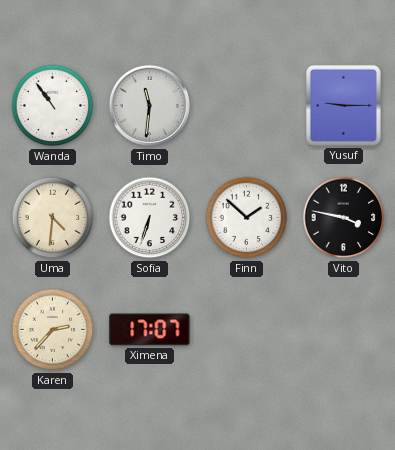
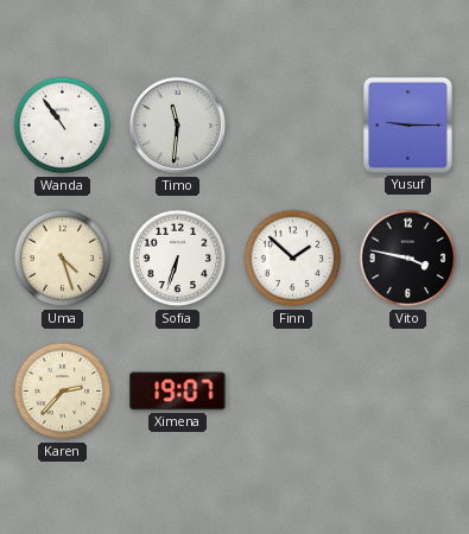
Uma: 4:31 -> 4:27 (63, 259)
Ximena: 17:07 -> 19:07 (178, 392)
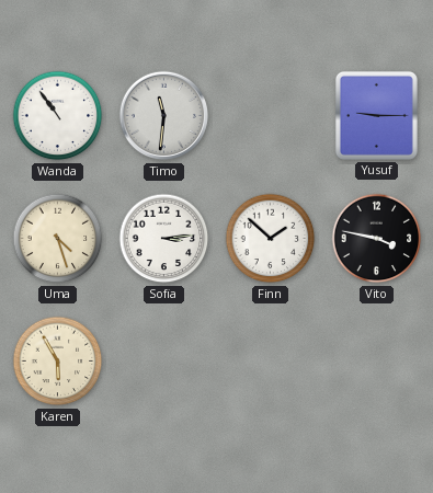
Sofia: 6:33 -> 3:14 (164, 239)
Karen: 2:37 -> 5:55 (58, 362)
Ximena: 19:07 -> none (178, 392)
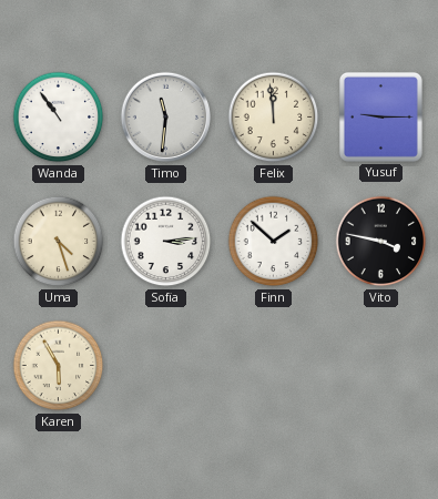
Felix: none -> 11:59 (274, 118)
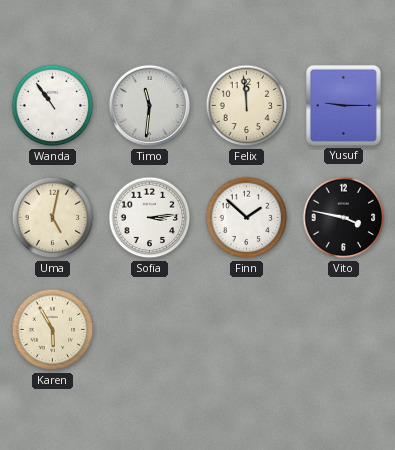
Uma: 4:27 -> 5:02 (53, 218)
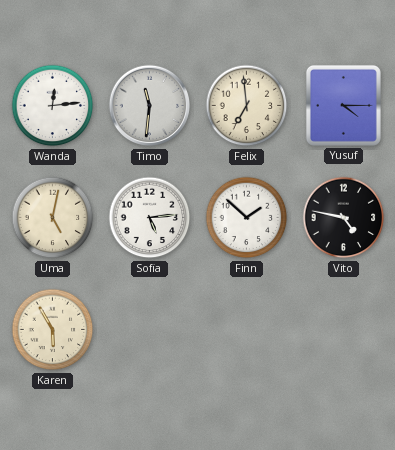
Wanda: 10:54 -> 12:14 (53, 106)
Felix: 11:59 -> 6:59 (247, 106)
Yusuf: 9:15 -> 4:15 (343, 105)
Sofia: 3:14 -> 5:14 (150, 218)
Vito: 3:47 -> 4:47 (344, 218)
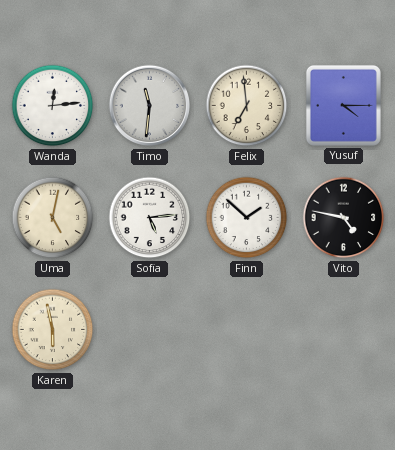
Karen: 5:55 -> 5:58 (53, 330)
